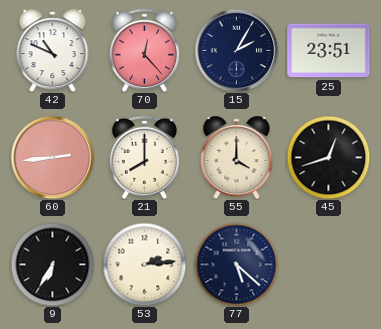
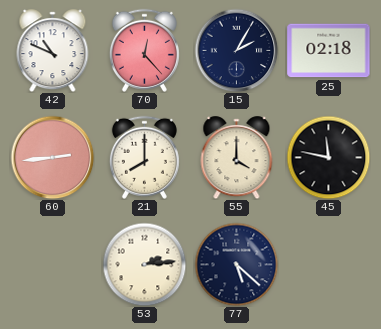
25: 23:51 -> 02:18 (329, 51)
45: 12:42 -> 11:47 (328, 157)
9: 6:35 -> none (52, 264)
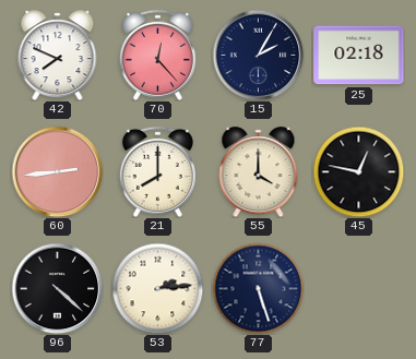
42: 10:49 -> 7:49 (58, 56)
45: 11:47 -> 12:47 (358, 171)
96: none -> 4:22 (57, 288)
77: 5:22 -> 5:27 (258, 288)
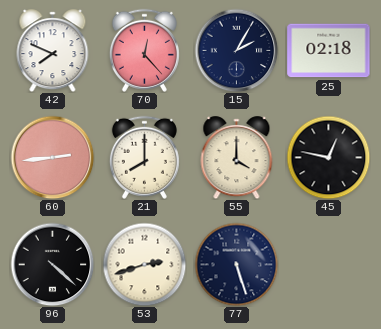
53: 2:14 -> 2:42 (144, 264)
